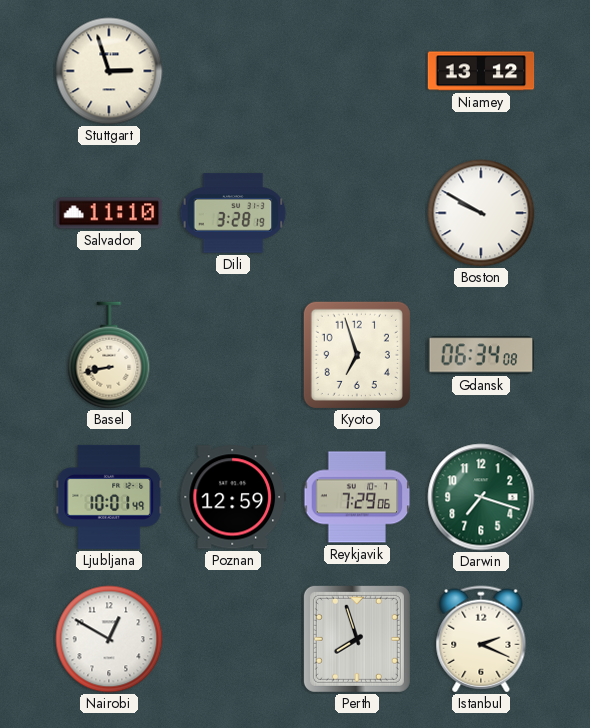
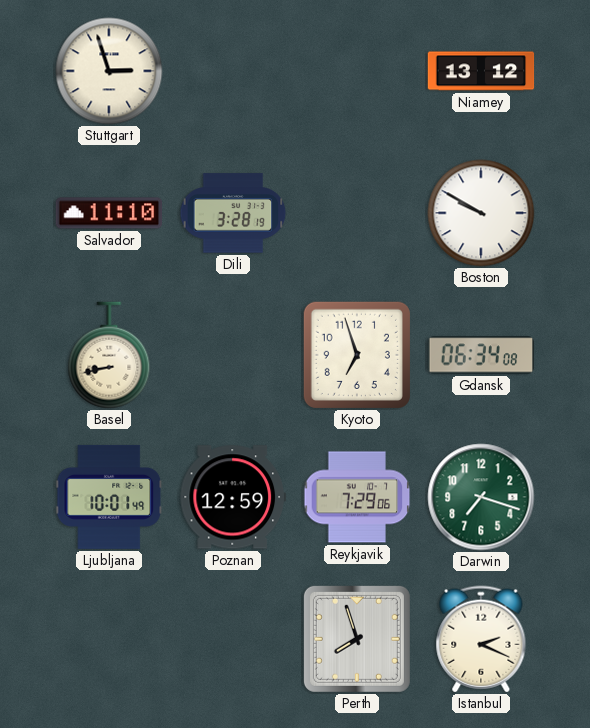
Nairobi: 12:50 -> none (109, 639)
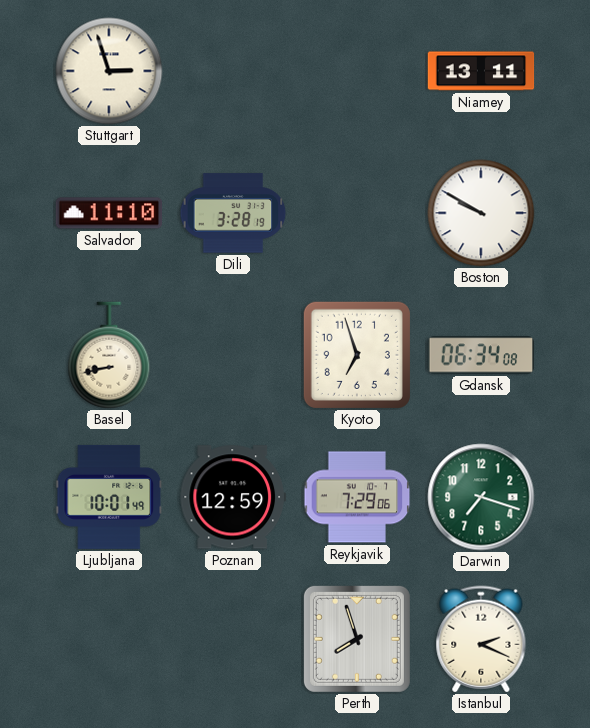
Niamey: 13:12 -> 13:11 (481, 71)
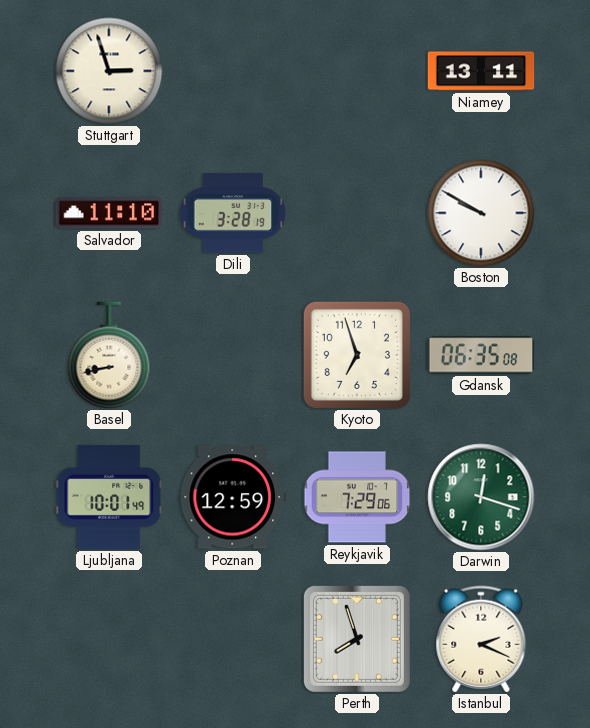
Gdansk: 06:34 -> 06:35 (481, 355)
Darwin: 7:18 -> 12:18 (481, 497)
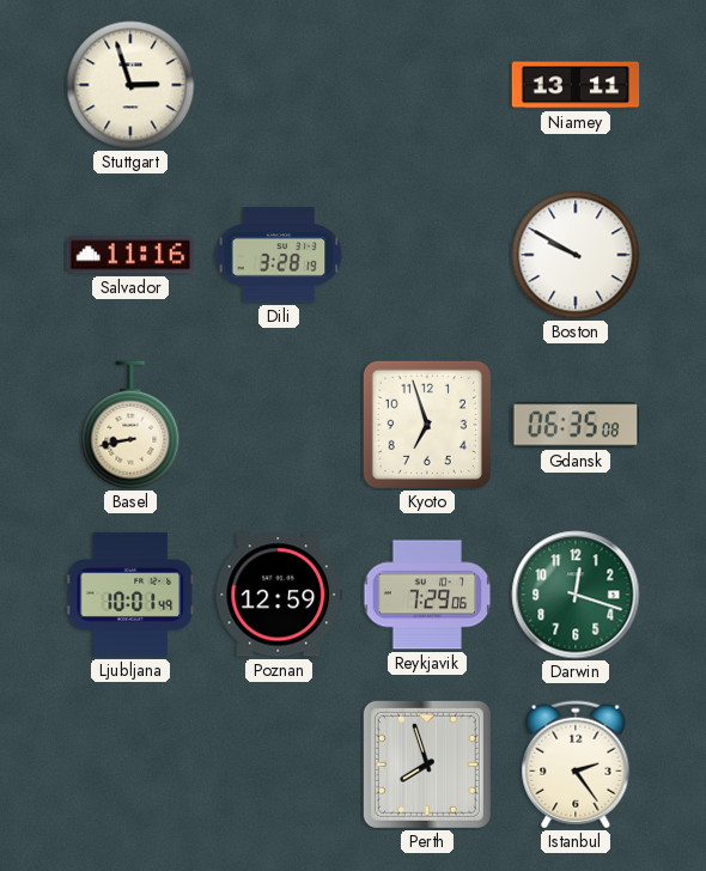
Salvador: 11:10 -> 11:16 (130, 255)
Istanbul: 2:19 -> 2:24 (576, 765)
